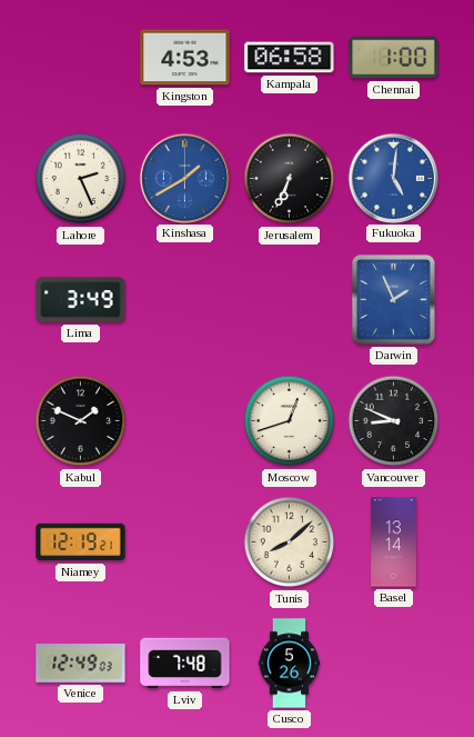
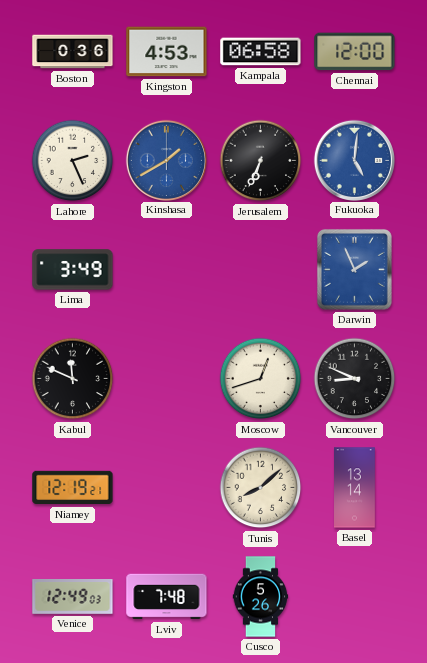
Boston: none -> 0:36 (73, 52)
Chennai: 1:00 -> 12:00 (355, 52)
Kabul: 1:49 -> 11:49 (73, 379)
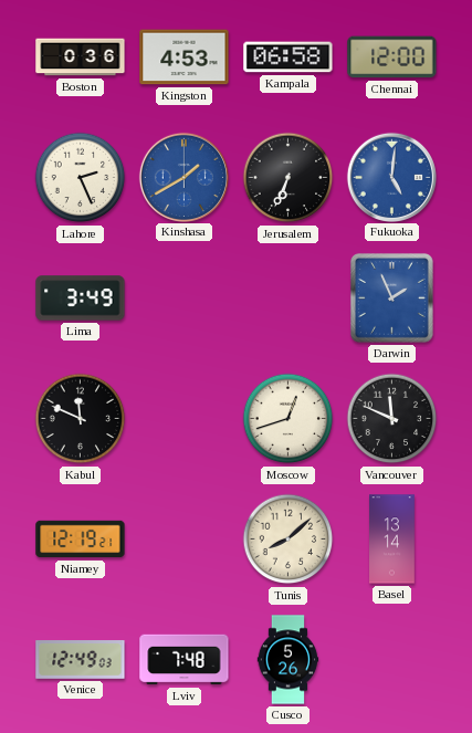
Vancouver: 8:49 -> 11:49 (392, 419)
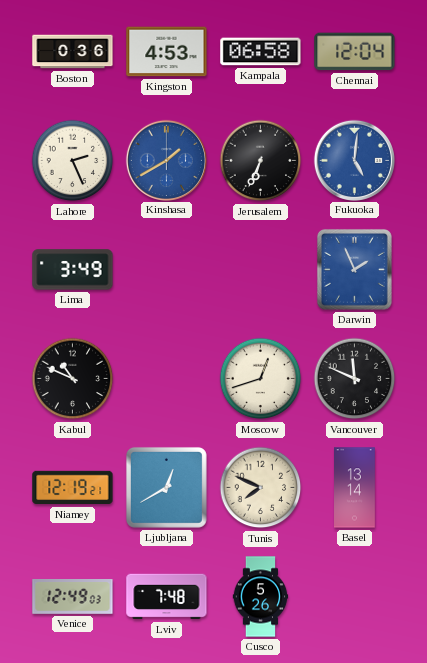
Chennai: 12:00 -> 12:04 (355, 52)
Kabul: 11:49 -> 10:49 (73, 379)
Ljubljana: none -> 12:40 (166, 487)
Tunis: 8:08 -> 7:49 (261, 488)
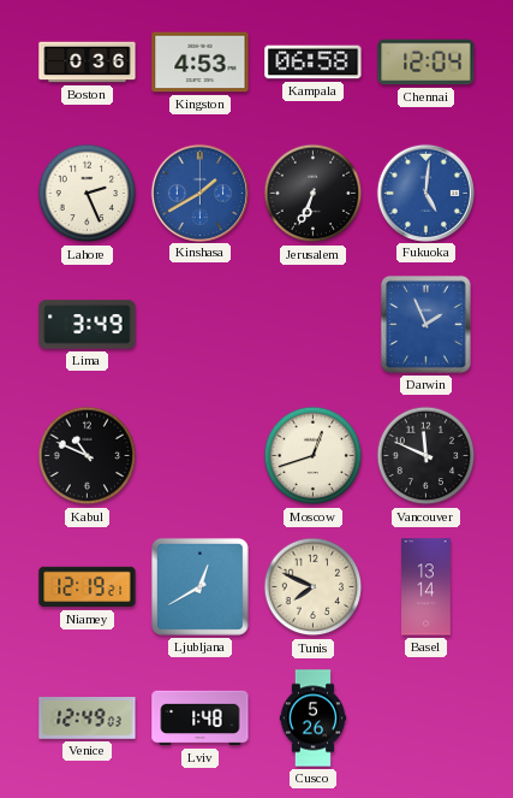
Lviv: 7:48 -> 1:48 (201, 719)
